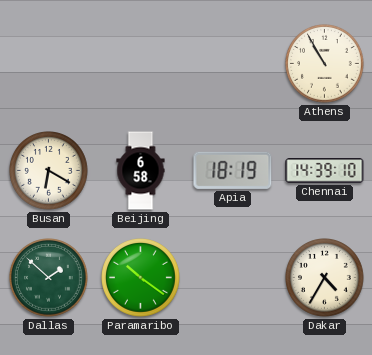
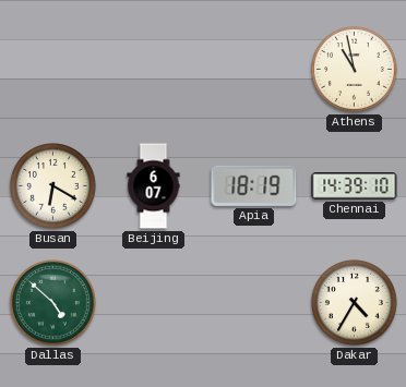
Athens: 10:55 -> 10:58 (355, 70)
Beijing: 6:58 -> 6:07 (154, 186)
Dallas: 1:52 -> 4:52 (53, 303)
Paramaribo: 10:21 -> none (141, 278)
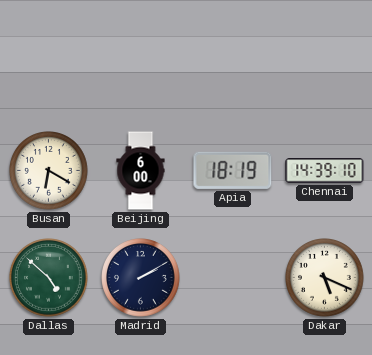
Athens: 10:58 -> none (355, 70)
Beijing: 6:07 -> 6:00 (141, 171)
Madrid: none -> 2:10 (141, 278)
Dakar: 4:35 -> 5:19 (325, 278)
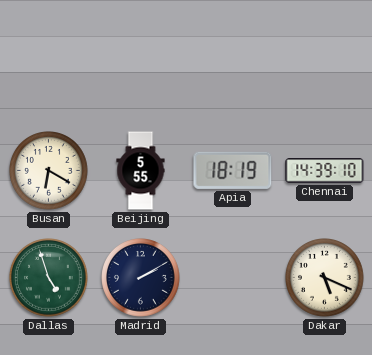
Beijing: 6:00 -> 5:55 (141, 171)
Dallas: 4:52 -> 4:57 (49, 278)
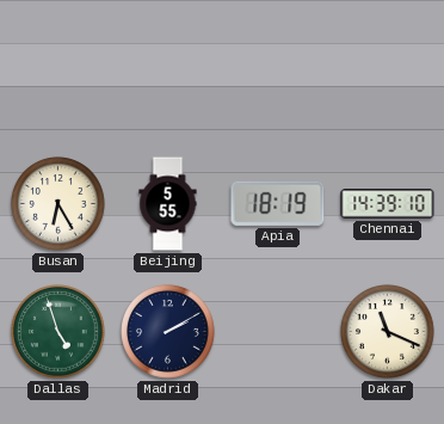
Busan: 6:20 -> 6:25 (58, 204)
Dakar: 5:19 -> 11:19 (388, 332)
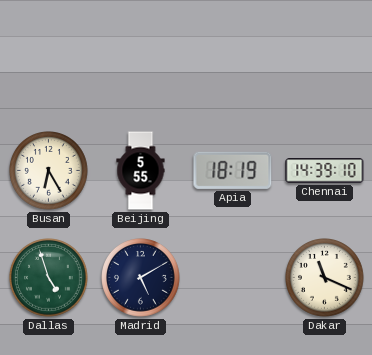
Madrid: 2:10 -> 5:10 (141, 278)
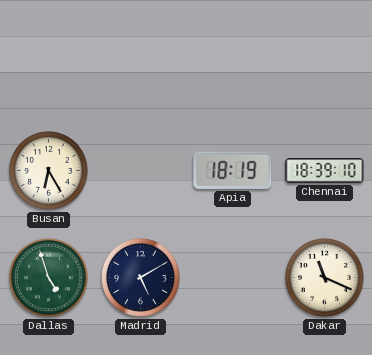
Beijing: 5:55 -> none (141, 171)
Chennai: 14:39 -> 18:39 (325, 171)
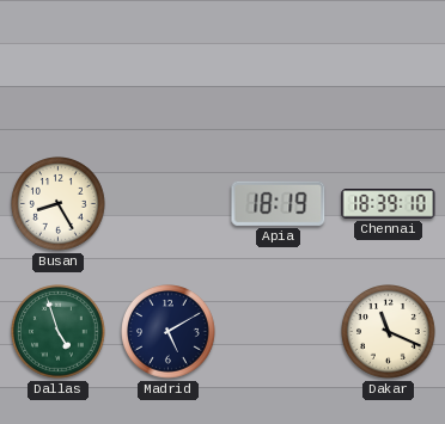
Busan: 6:25 -> 8:25 (59, 204)
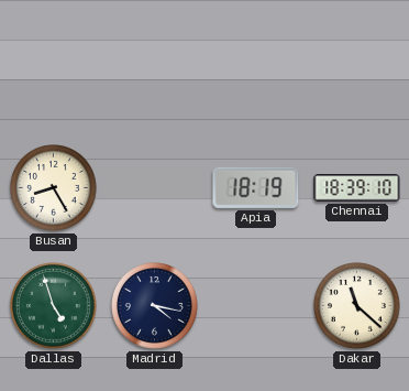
Madrid: 5:10 -> 4:17 (155, 306)
Dakar: 11:19 -> 11:22 (357, 306)
